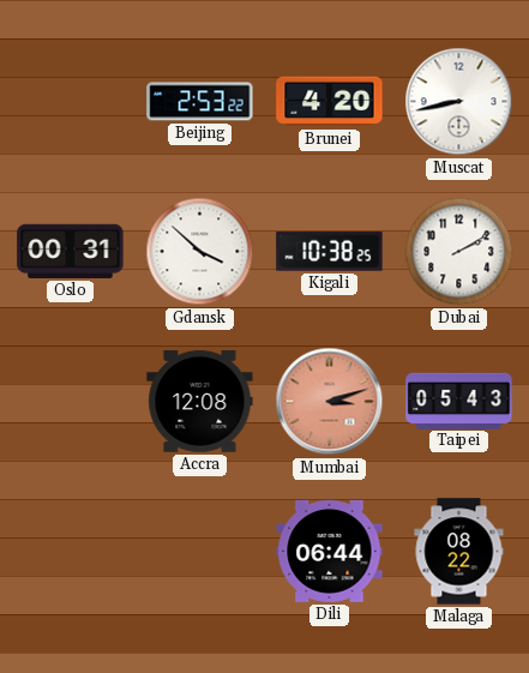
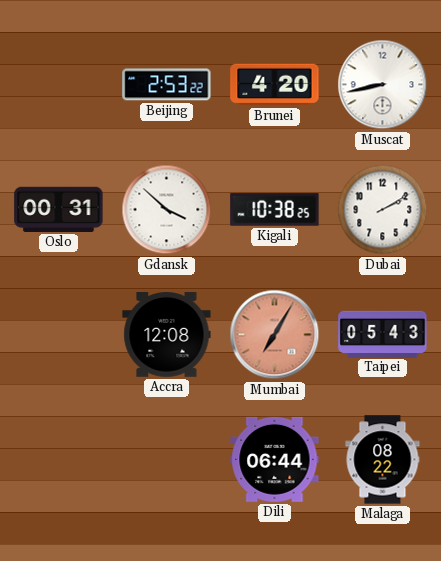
Mumbai: 3:12 -> 7:05 (275, 335)
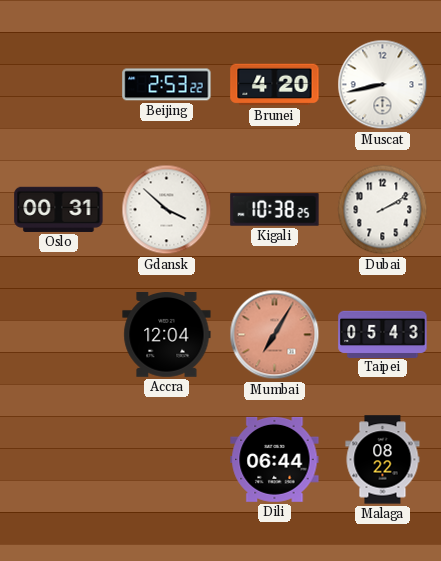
Accra: 12:08 -> 12:04 (167, 335)
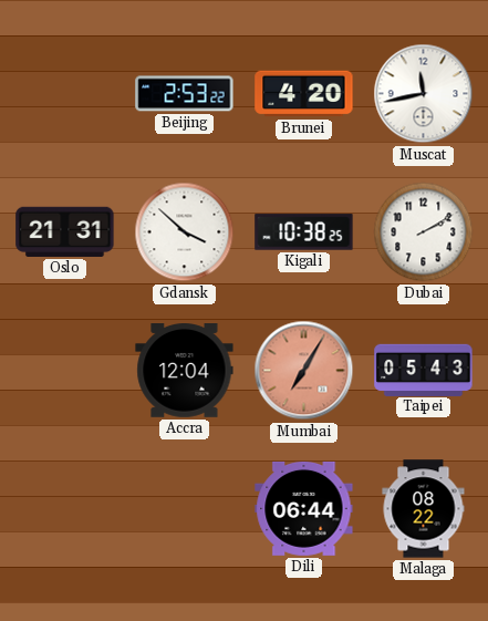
Muscat: 8:43 -> 11:43 (424, 94)
Oslo: 00:31 -> 21:31 (65, 231)
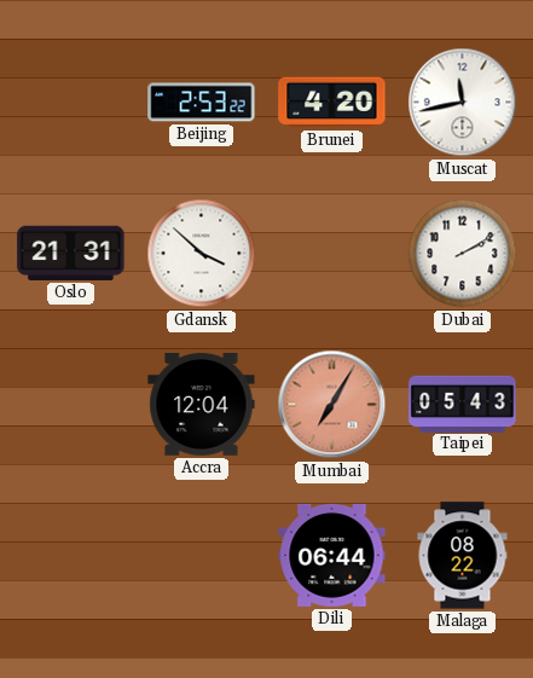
Kigali: 10:38 -> none (304, 232)
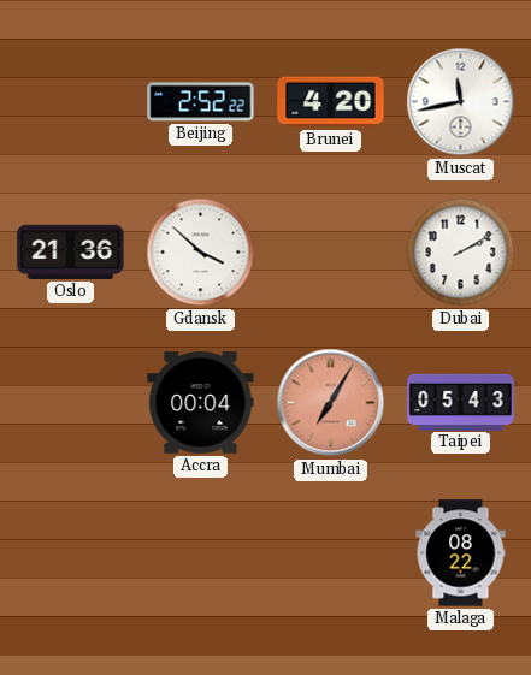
Beijing: 2:53 -> 2:52 (201, 102)
Oslo: 21:31 -> 21:36 (71, 251)
Accra: 12:04 -> 00:04 (201, 403)
Dili: 06:44 -> none (332, 555)
